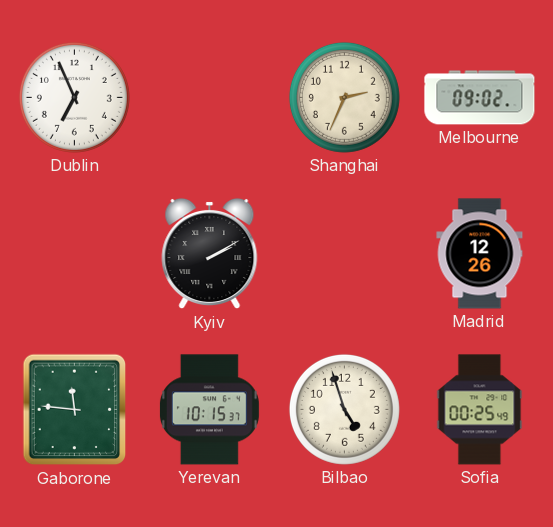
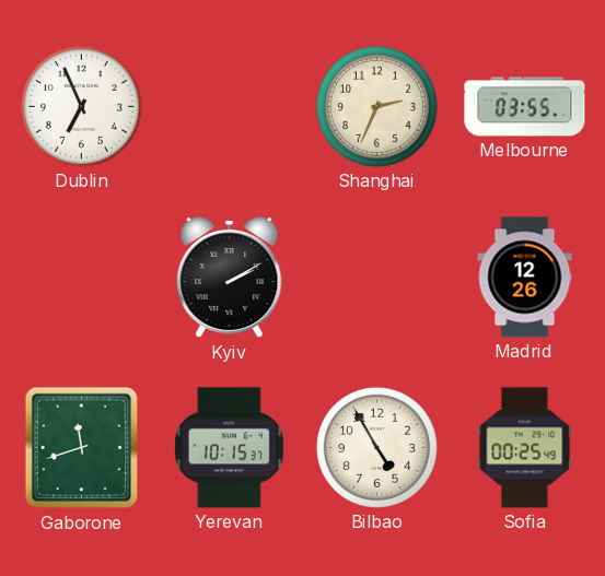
Melbourne: 09:02 -> 03:55 (525, 107)
Gaborone: 11:46 -> 11:42 (82, 448)
Bilbao: 4:57 -> 4:55 (376, 447)
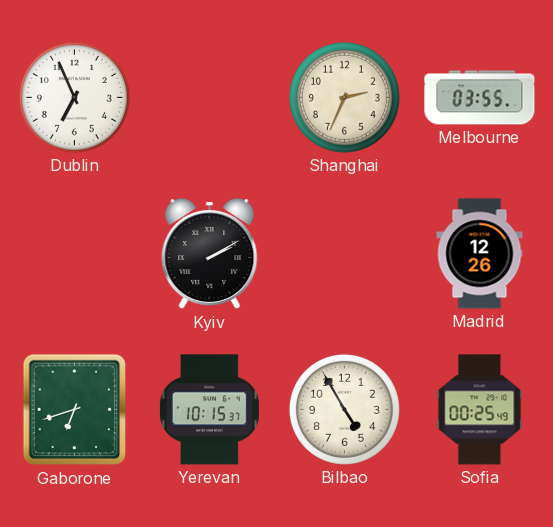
Gaborone: 11:42 -> 6:42 (75, 410)
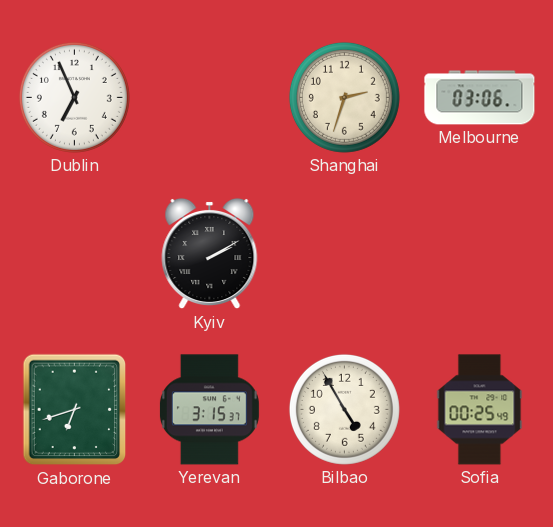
Shanghai: 2:34 -> 2:33 (344, 97)
Melbourne: 03:55 -> 03:06 (480, 98)
Madrid: 12:26 -> none (480, 254)
Yerevan: 10:15 -> 3:15 (209, 410)
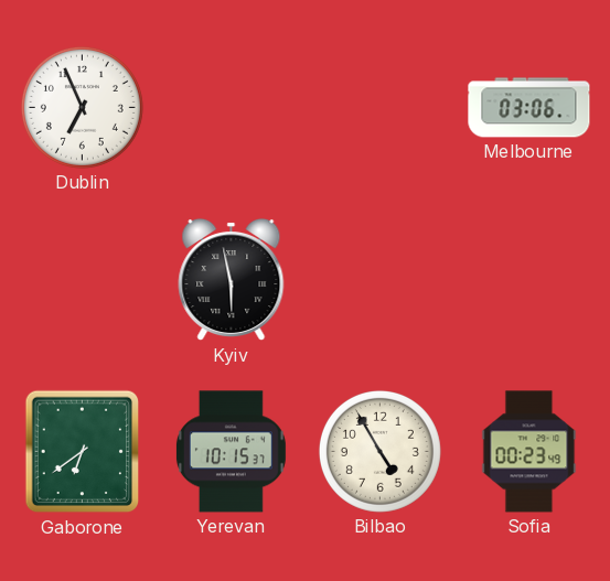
Shanghai: 2:33 -> none (344, 97)
Kyiv: 2:10 -> 5:58 (232, 280)
Gaborone: 6:42 -> 6:39 (83, 452)
Yerevan: 3:15 -> 10:15 (231, 452)
Sofia: 00:25 -> 00:23 (529, 452)
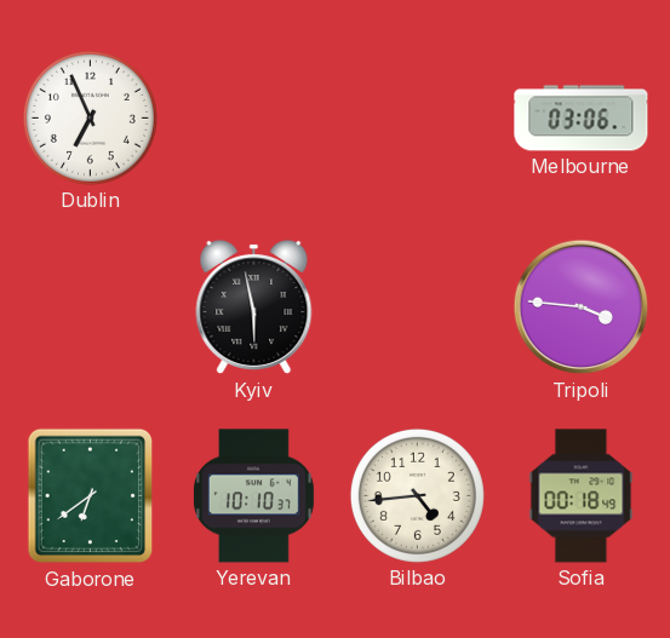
Tripoli: none -> 3:46 (582, 307)
Yerevan: 10:15 -> 10:10 (253, 496)
Bilbao: 4:55 -> 4:44 (417, 495)
Sofia: 00:23 -> 00:18 (582, 496)
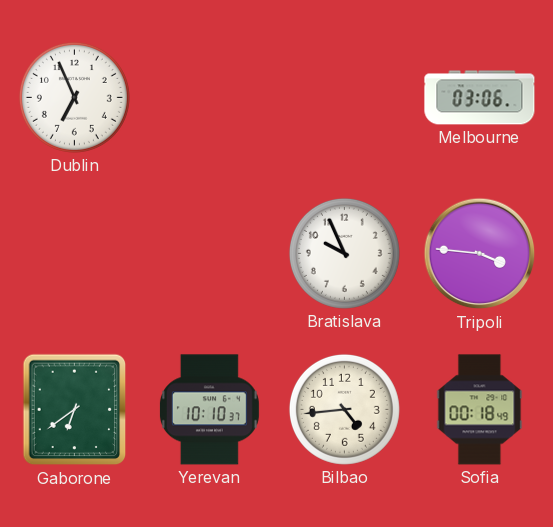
Kyiv: 5:58 -> none (254, 307)
Bratislava: none -> 9:56 (344, 253)
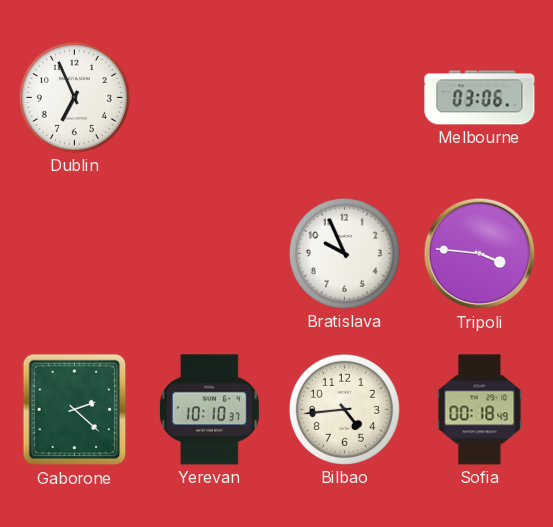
Gaborone: 6:39 -> 2:22 (75, 410)
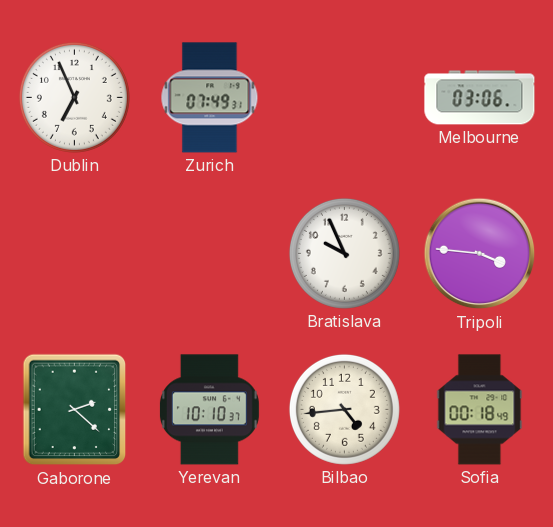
Zurich: none -> 07:49 (210, 98)
